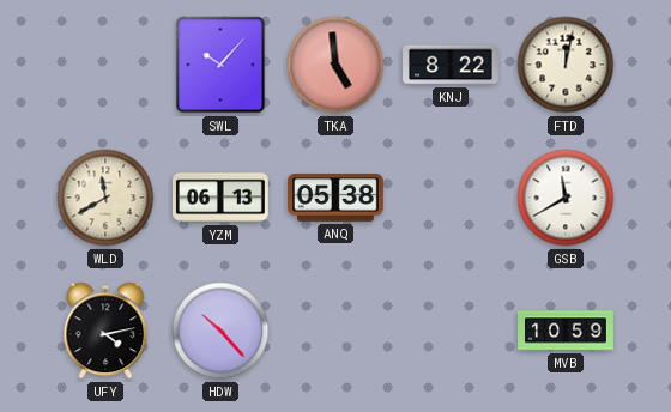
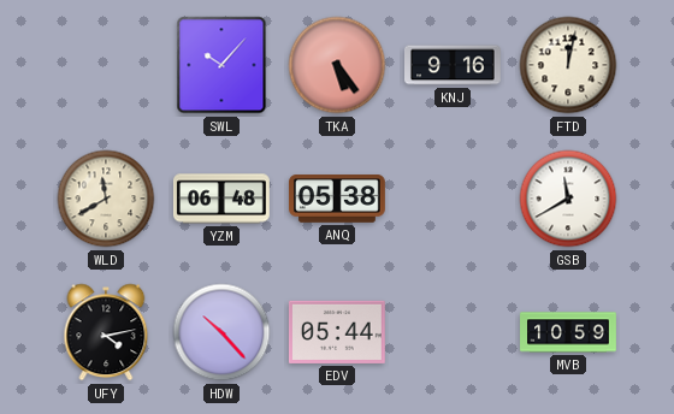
TKA: 4:59 -> 5:24 (337, 65)
KNJ: 8:22 -> 9:16 (454, 65)
YZM: 06:13 -> 06:48 (221, 199)
EDV: none -> 05:44 (337, 332)
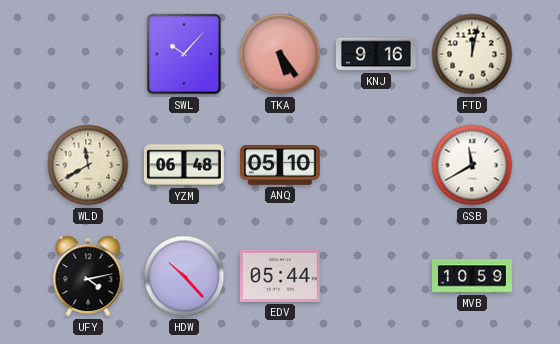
ANQ: 05:38 -> 05:10 (281, 165)
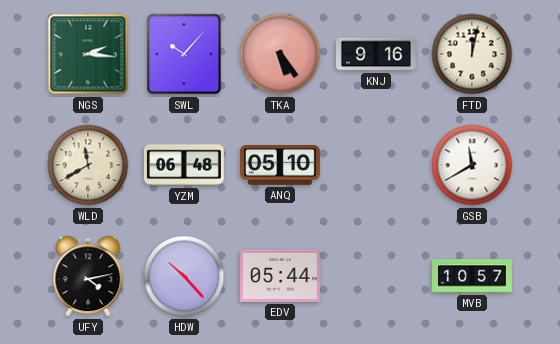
NGS: none -> 2:16 (88, 54)
MVB: 10:59 -> 10:57 (472, 276)
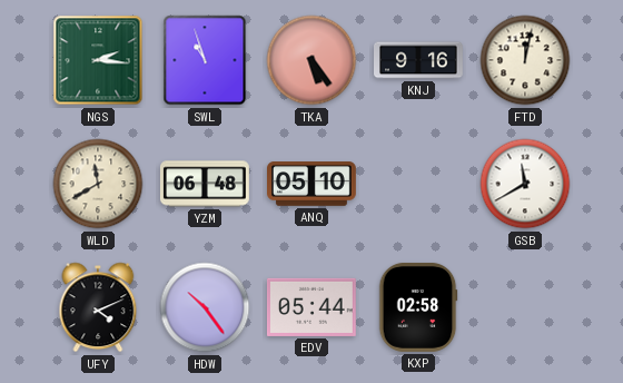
SWL: 10:07 -> 10:57 (205, 60)
UFY: 4:13 -> 4:11 (98, 307)
HDW: 10:23 -> 10:24 (205, 307)
KXP: none -> 02:58 (418, 307)
MVB: 10:57 -> none (472, 276)
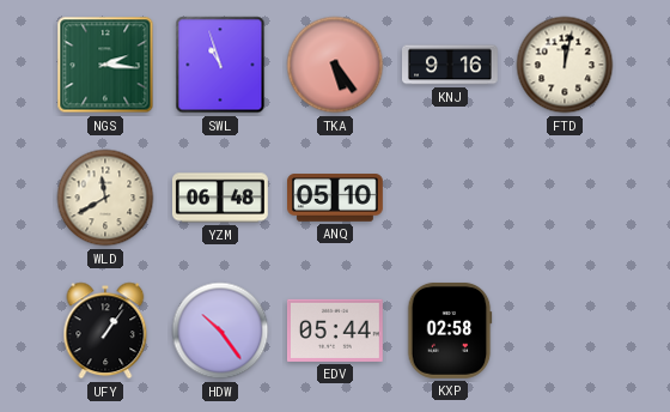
GSB: 11:40 -> none (525, 184)
UFY: 4:11 -> 1:06 (105, 331)
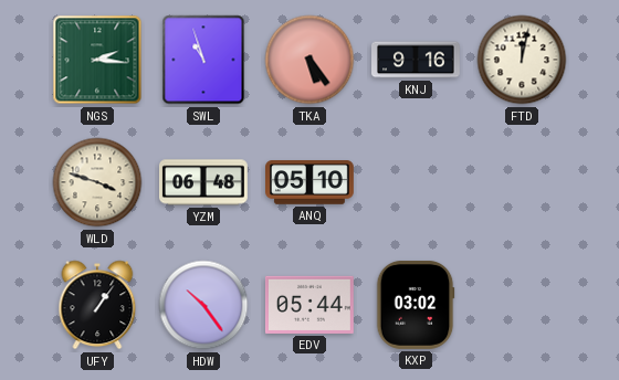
WLD: 11:40 -> 3:48 (97, 182)
KXP: 02:58 -> 03:02 (416, 305)
